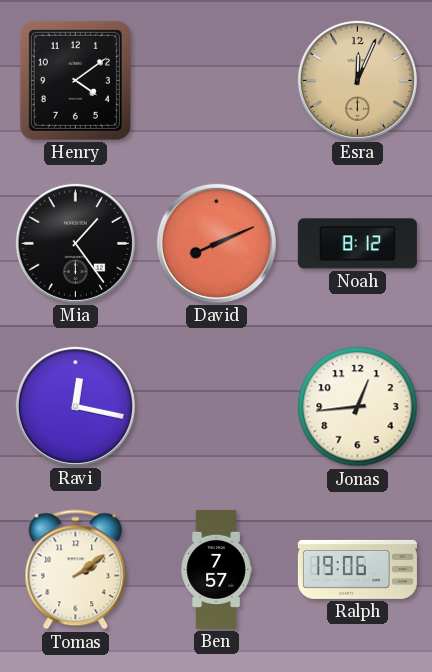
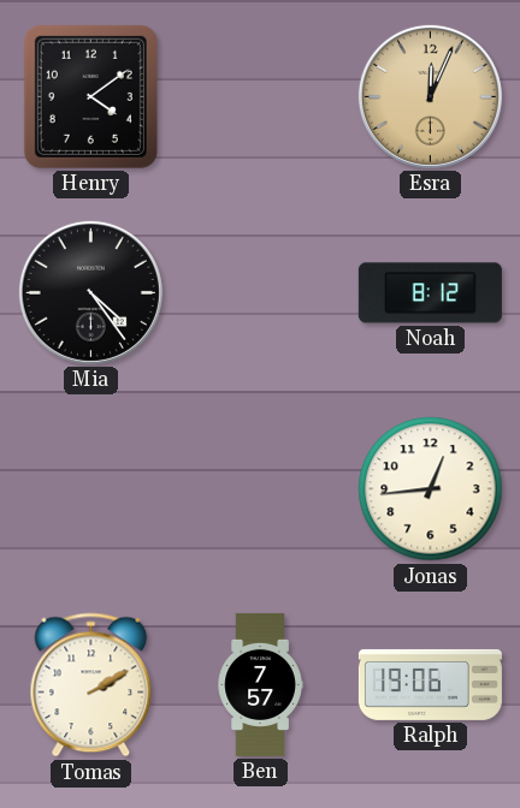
Mia: 1:24 -> 4:24 (90, 292)
David: 8:11 -> none (216, 243)
Ravi: 12:17 -> none (75, 406)
Tomas: 2:09 -> 2:10 (91, 685)
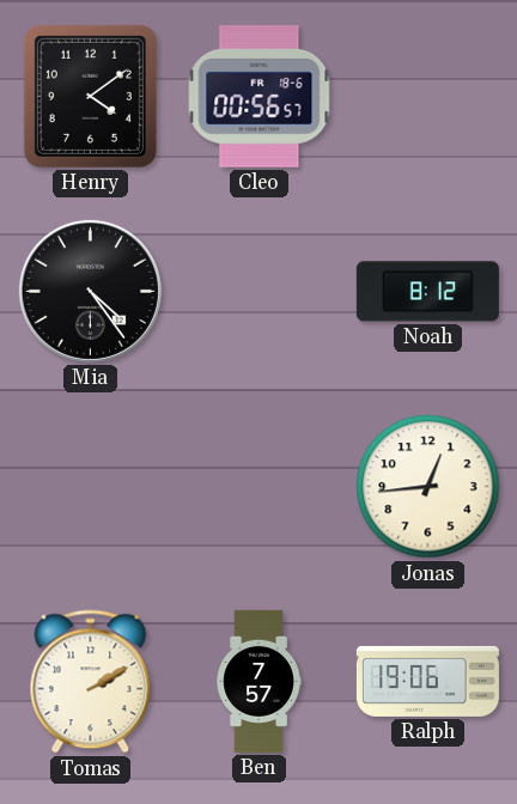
Cleo: none -> 00:56 (260, 97)
Esra: 12:04 -> none (430, 96)
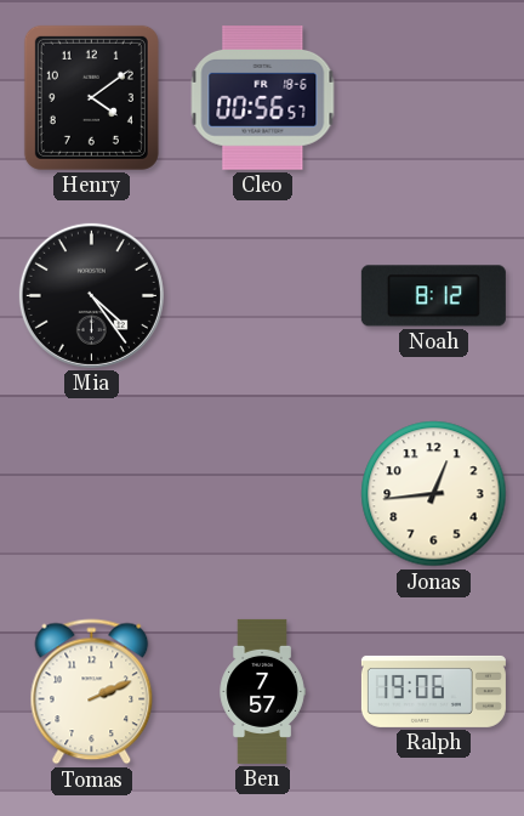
Tomas: 2:10 -> 2:11 (92, 692)
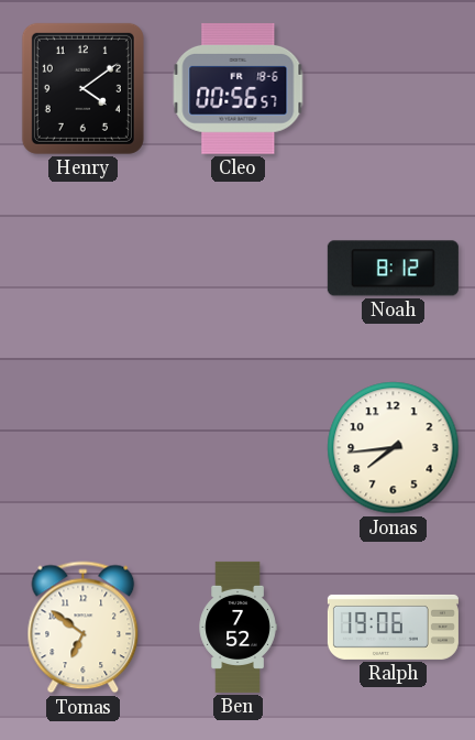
Mia: 4:24 -> none (91, 295)
Jonas: 12:44 -> 7:44 (394, 448)
Tomas: 2:11 -> 6:51 (84, 628)
Ben: 7:57 -> 7:52 (237, 627)
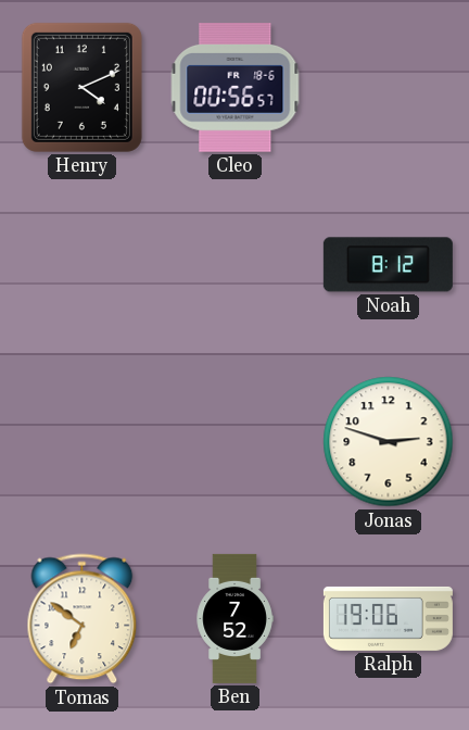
Henry: 4:09 -> 4:11 (81, 87)
Jonas: 7:44 -> 2:48 (389, 442)
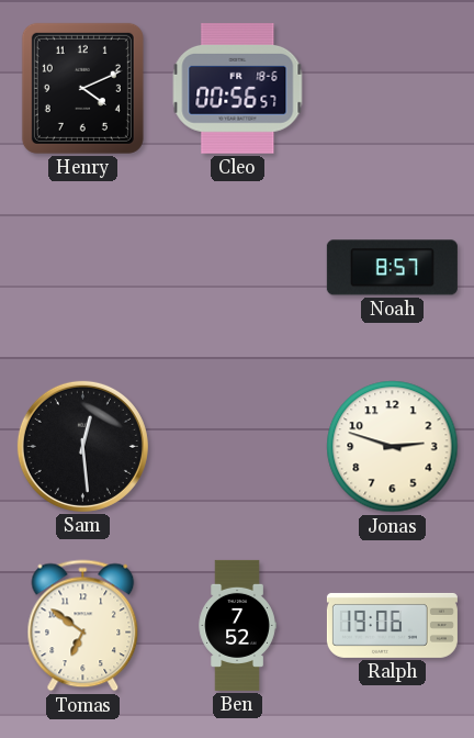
Noah: 8:12 -> 8:57 (392, 268)
Sam: none -> 12:29 (82, 446)
